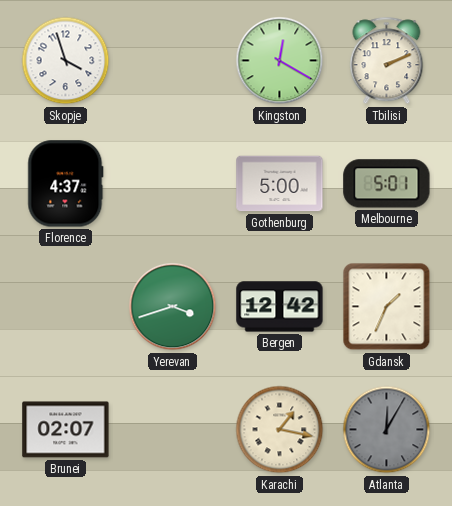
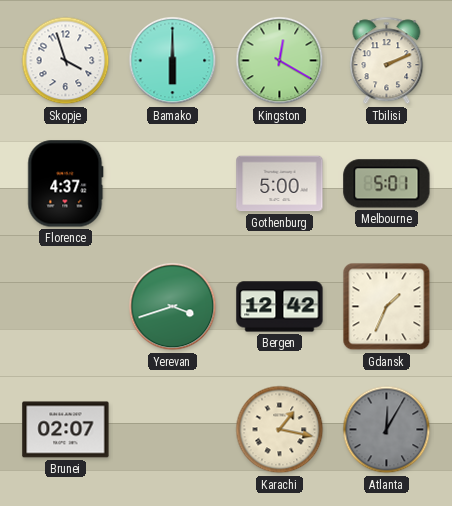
Bamako: none -> 6:00 (173, 61)
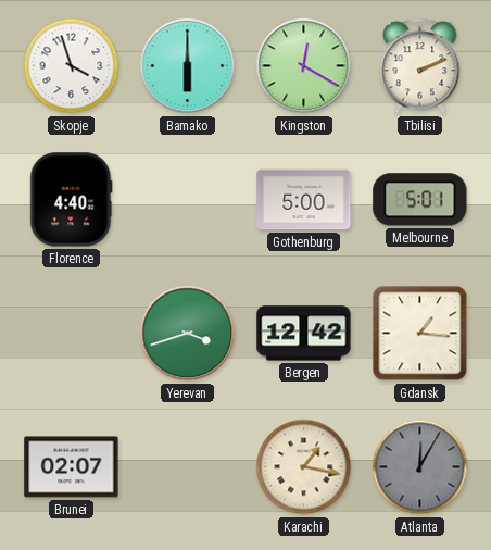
Florence: 4:37 -> 4:40 (72, 200)
Gdansk: 1:34 -> 1:16 (420, 334)
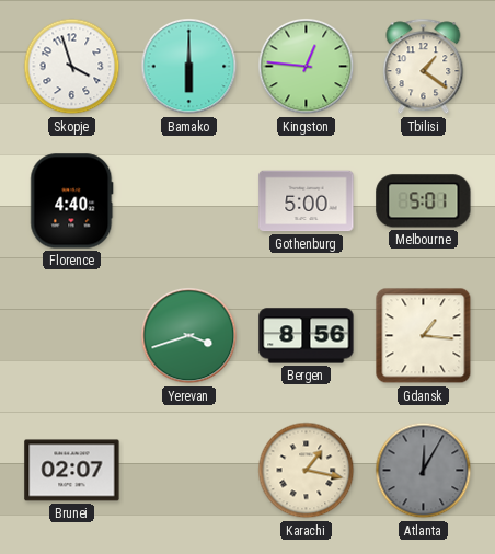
Kingston: 12:20 -> 12:46 (307, 67)
Tbilisi: 2:11 -> 1:21 (424, 67)
Bergen: 12:42 -> 8:56 (307, 336)
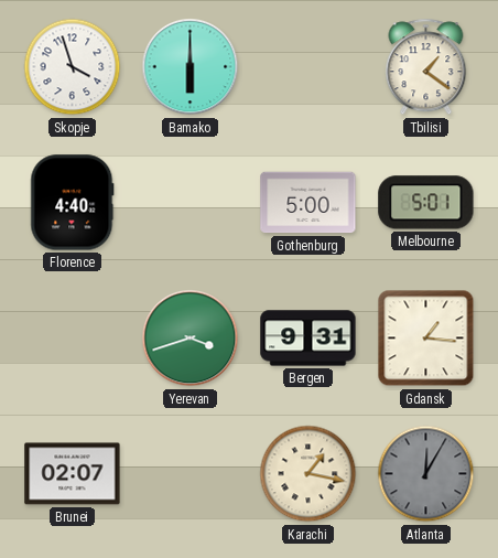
Kingston: 12:46 -> none (307, 67)
Bergen: 8:56 -> 9:31 (308, 339)
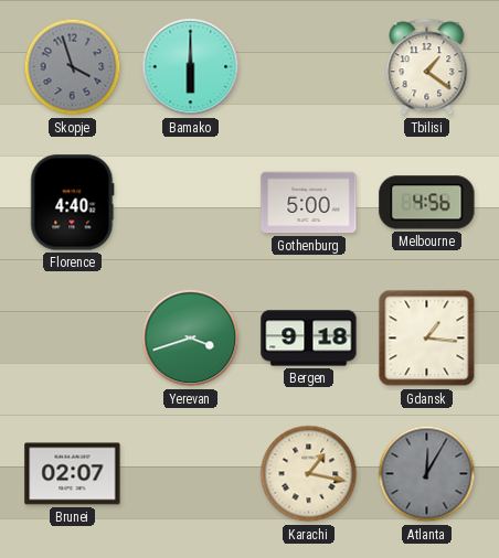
Skopje dial: white -> grey (73, 67)
Melbourne: 5:01 -> 4:56 (427, 203)
Bergen: 9:31 -> 9:18 (309, 339)
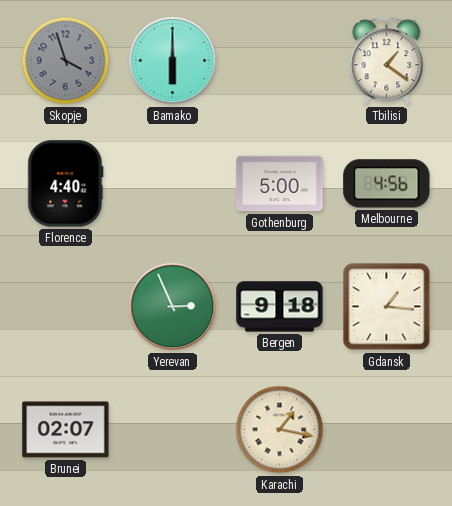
Yerevan: 3:42 -> 2:56 (173, 307)
Atlanta: 12:05 -> none (427, 474)
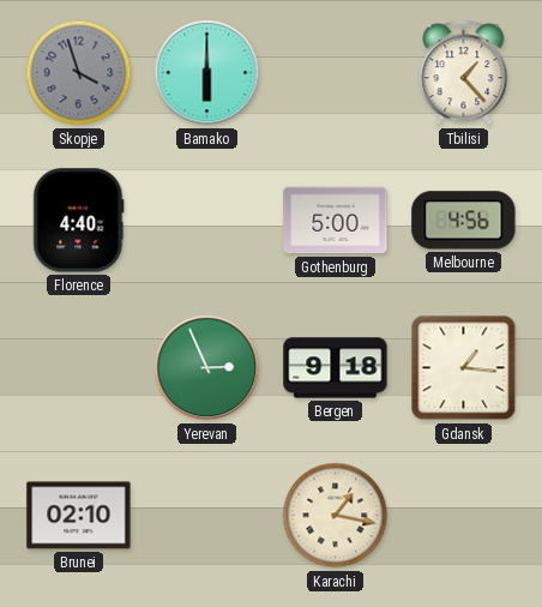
Tbilisi: 1:21 -> 1:23 (464, 73)
Brunei: 02:07 -> 02:10 (79, 516)
